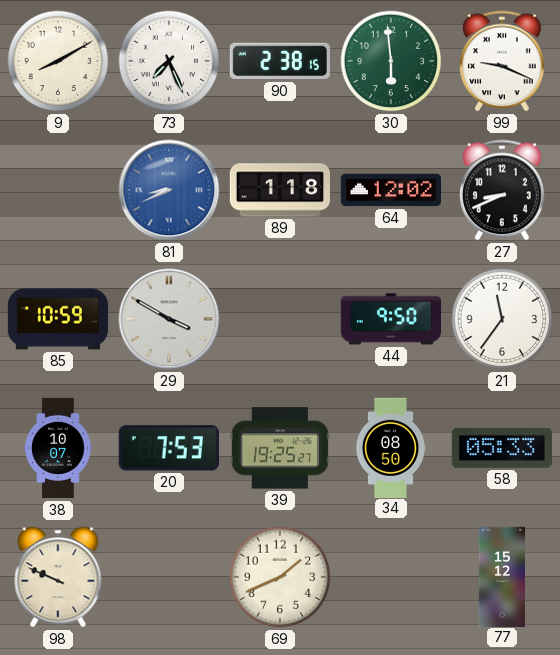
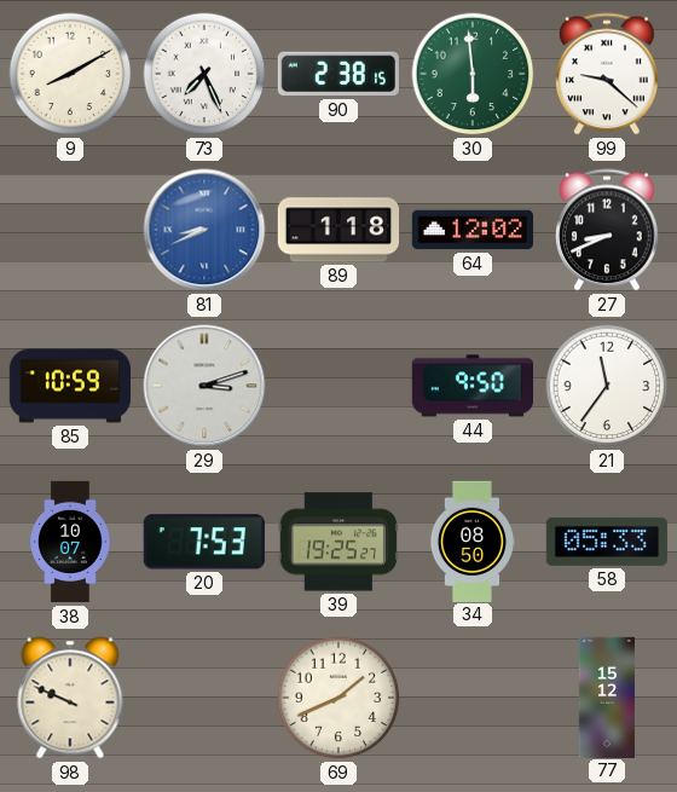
99: 9:19 -> 9:22 (608, 74)
29: 3:50 -> 3:12 (204, 386)
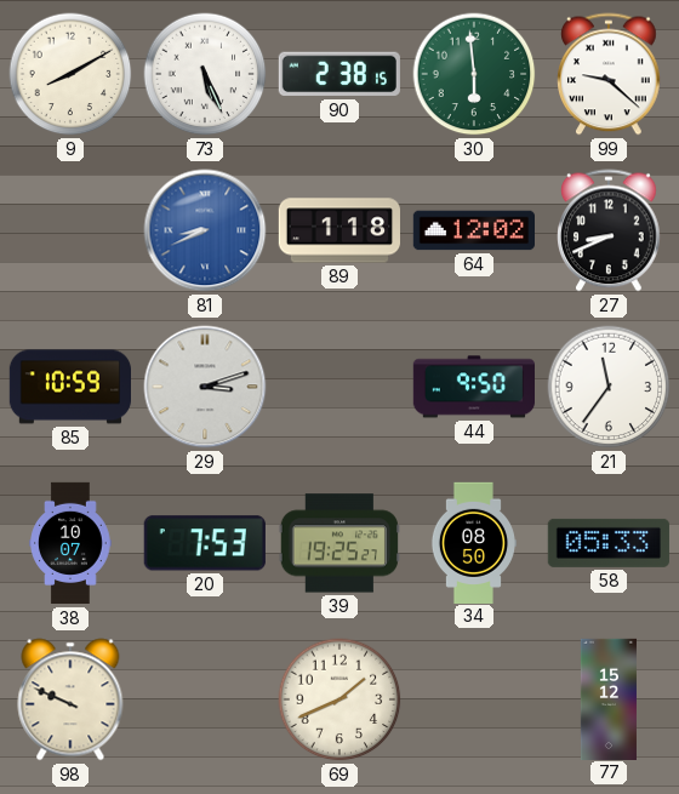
73: 7:26 -> 5:26 (205, 74)
